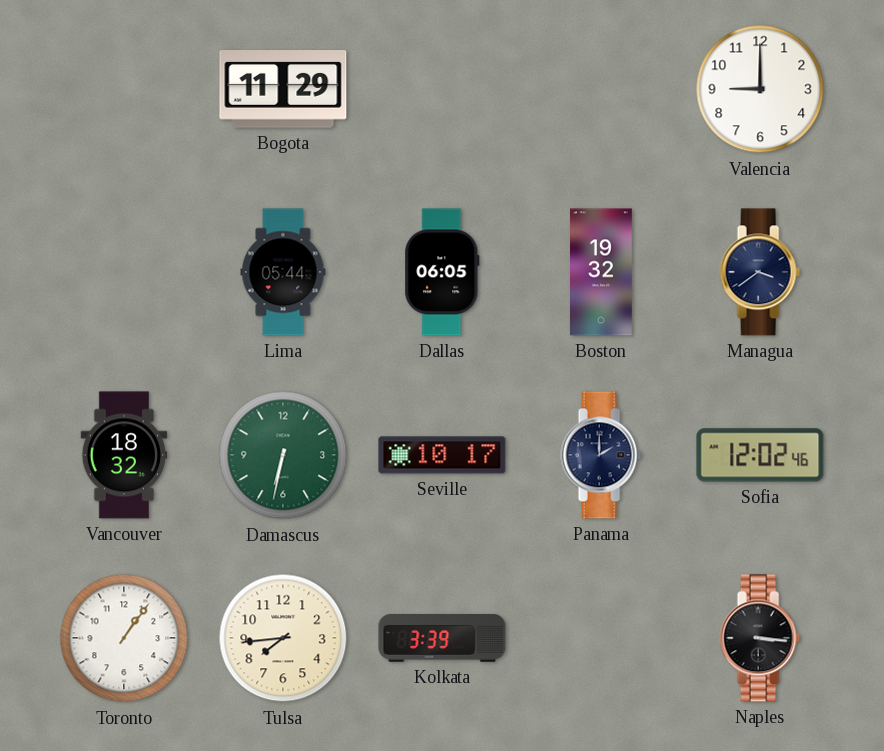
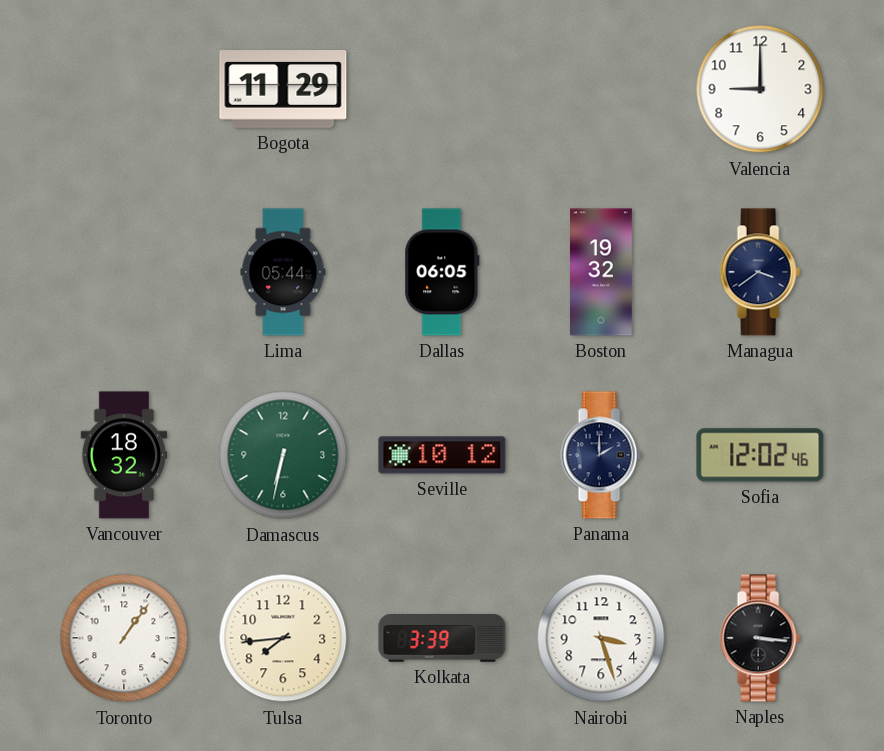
Seville: 10:17 -> 10:12 (442, 455)
Nairobi: none -> 3:27 (601, 638)
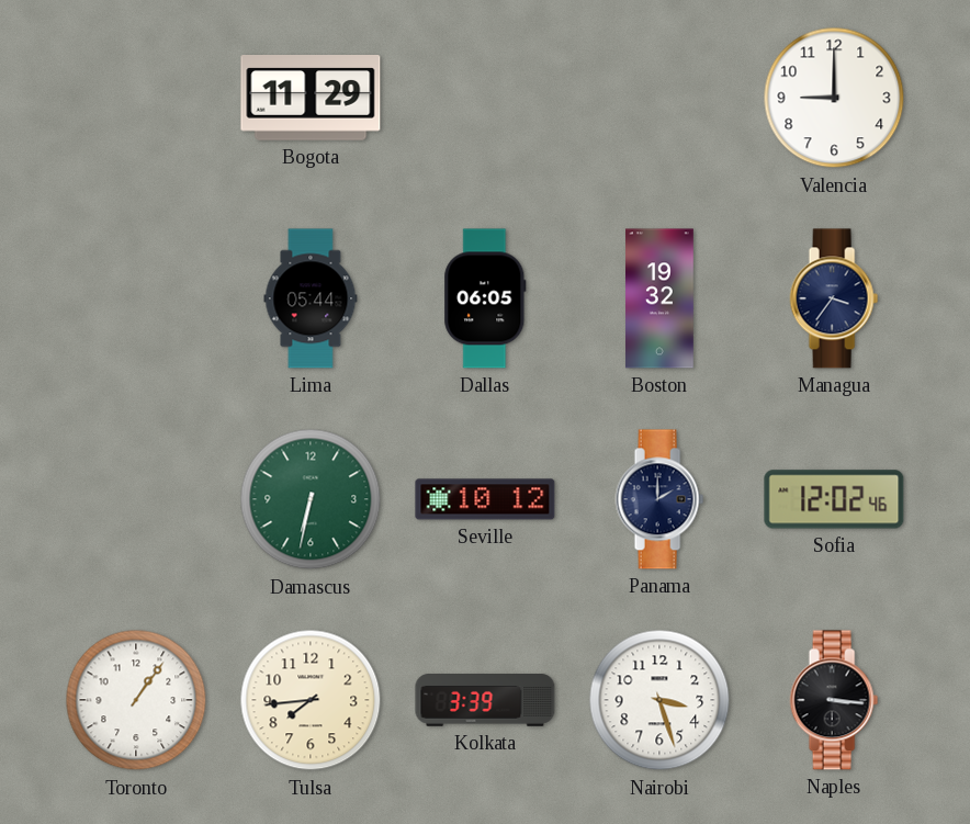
Managua: 3:39 -> 3:36 (834, 298)
Vancouver: 18:32 -> none (124, 455)
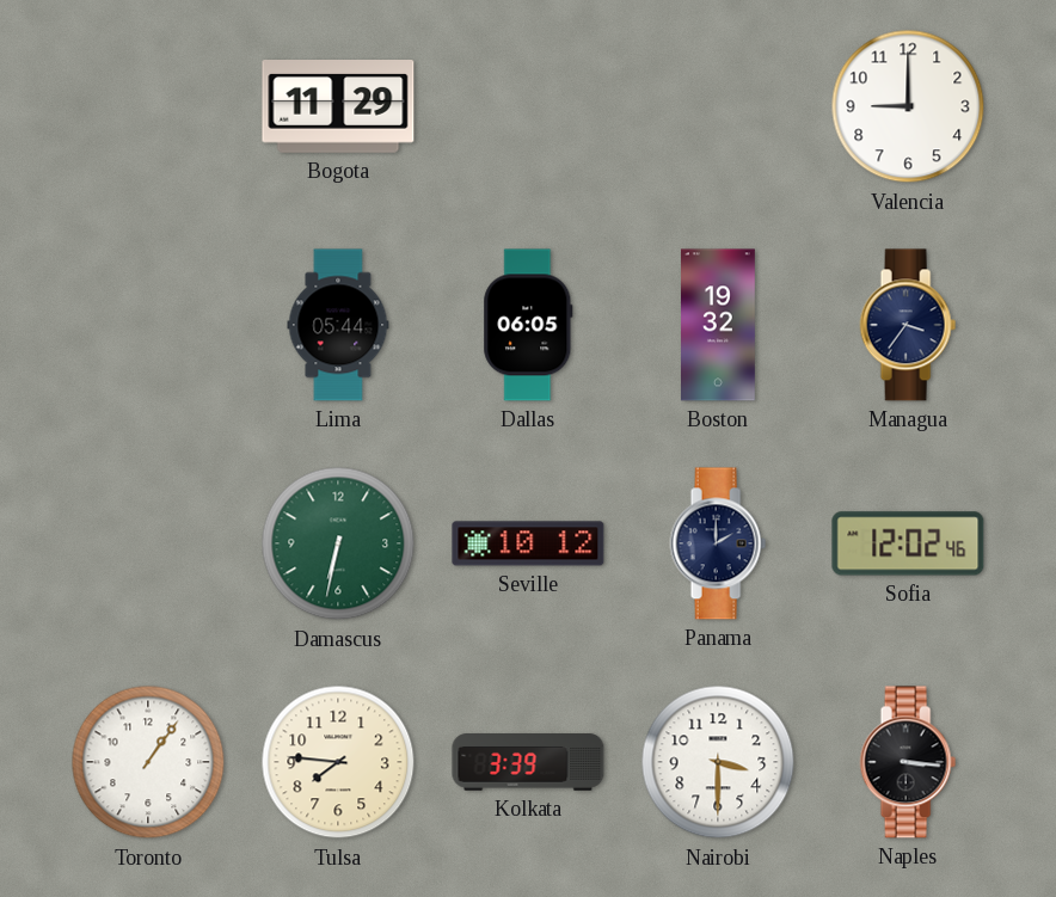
Tulsa: 7:44 -> 7:46 (338, 762)
Nairobi: 3:27 -> 3:30 (718, 762)
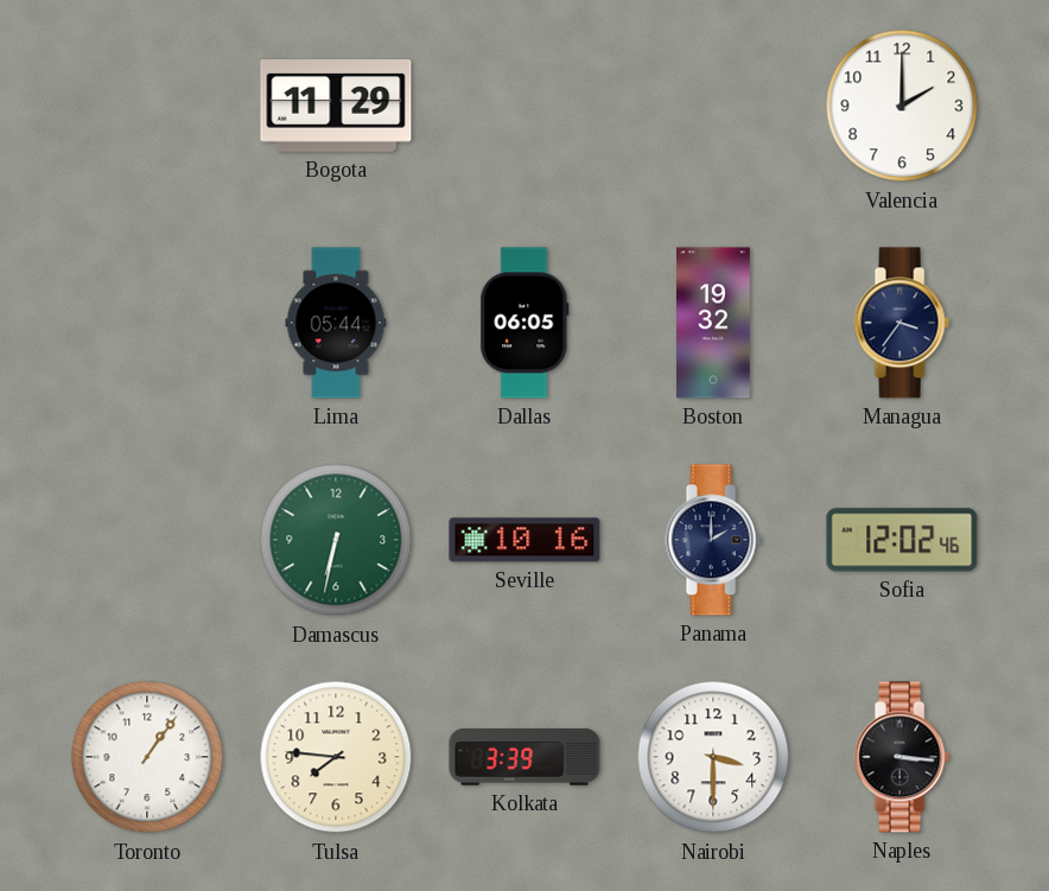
Valencia: 9:00 -> 2:00 (902, 106)
Seville: 10:12 -> 10:16 (524, 540)
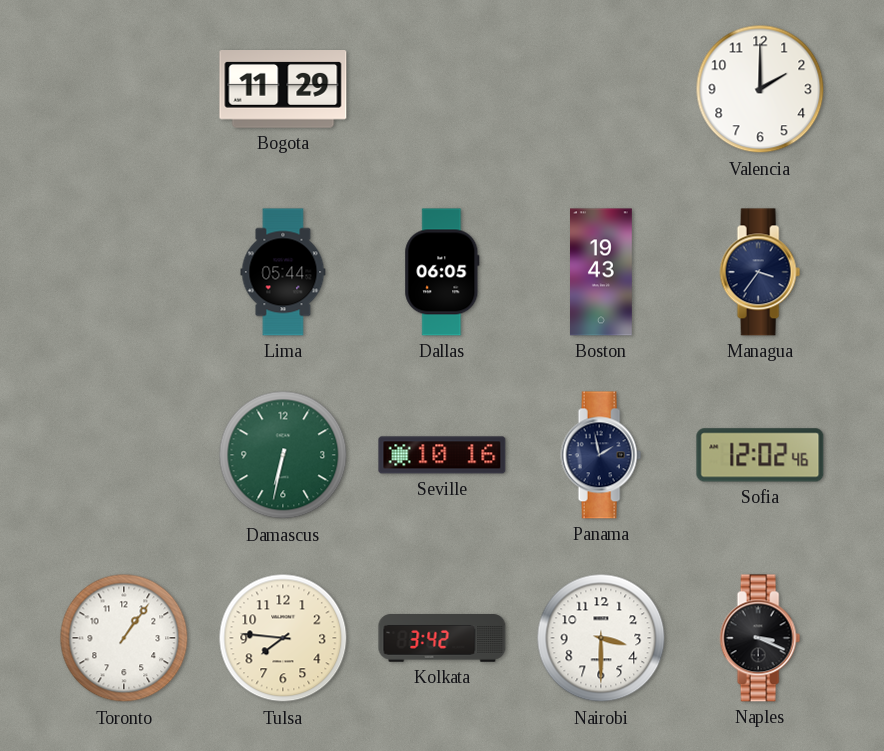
Boston: 19:32 -> 19:43 (602, 272)
Panama: 2:00 -> 1:58 (601, 455)
Kolkata: 3:39 -> 3:42 (442, 638)
Naples: 3:16 -> 3:19 (760, 638)
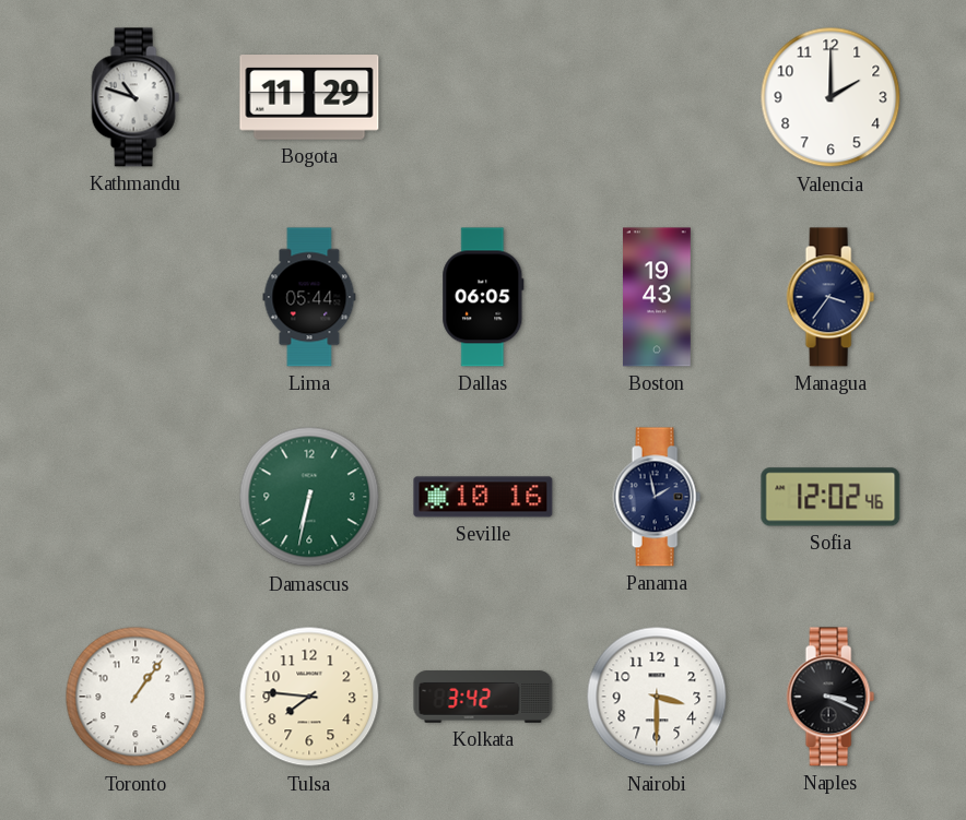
Kathmandu: none -> 10:48 (136, 97)
